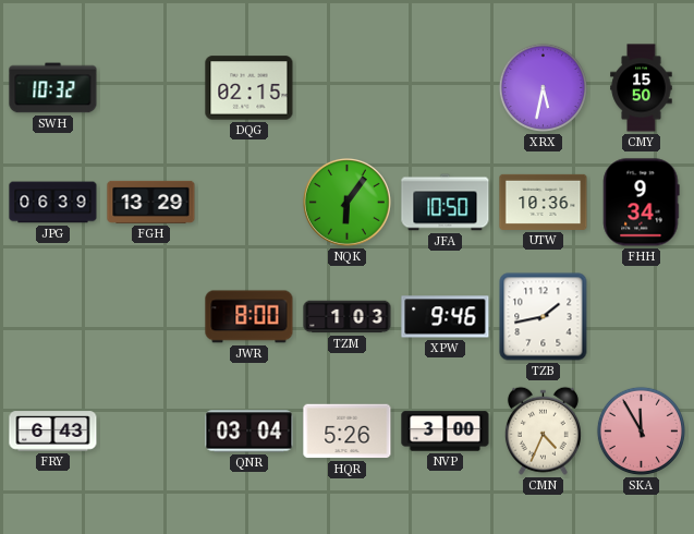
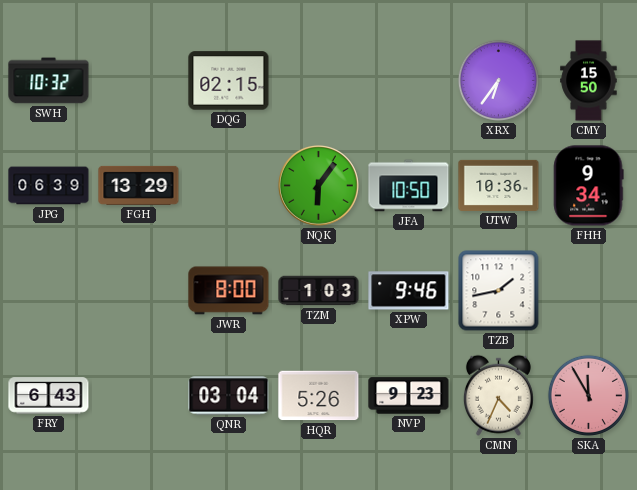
XRX: 5:32 -> 6:36 (498, 80)
NVP: 3:00 -> 9:23 (409, 396)
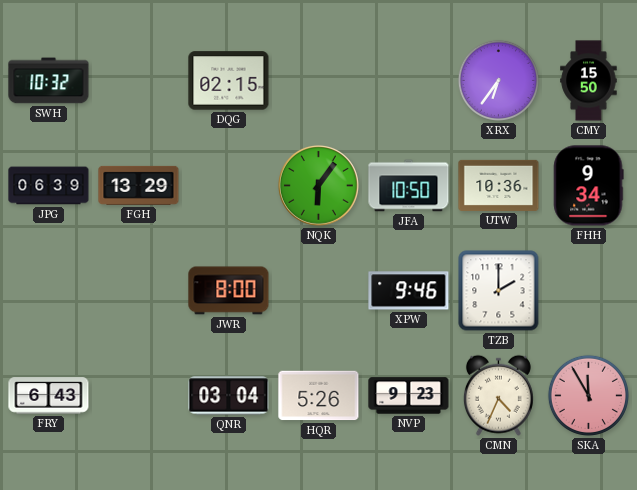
TZM: 1:03 -> none (319, 291)
TZB: 1:43 -> 2:00 (499, 291)
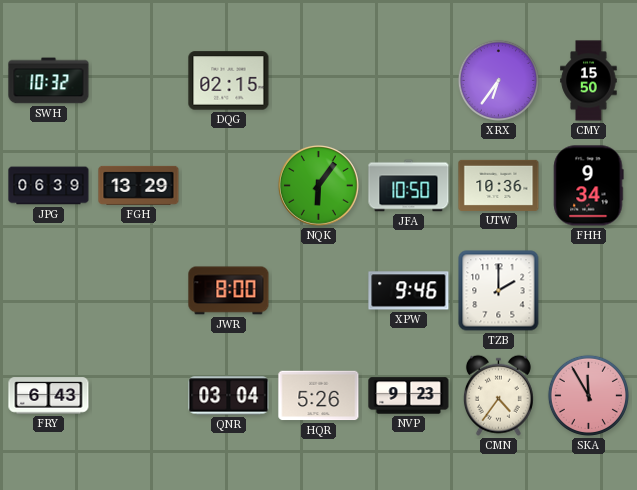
CMN: 4:34 -> 4:36 (498, 395)
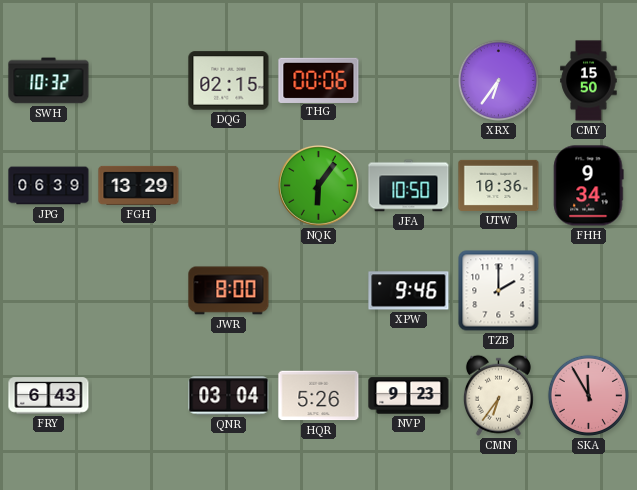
THG: none -> 00:06 (319, 80)
CMN: 4:36 -> 6:36 (498, 395)
